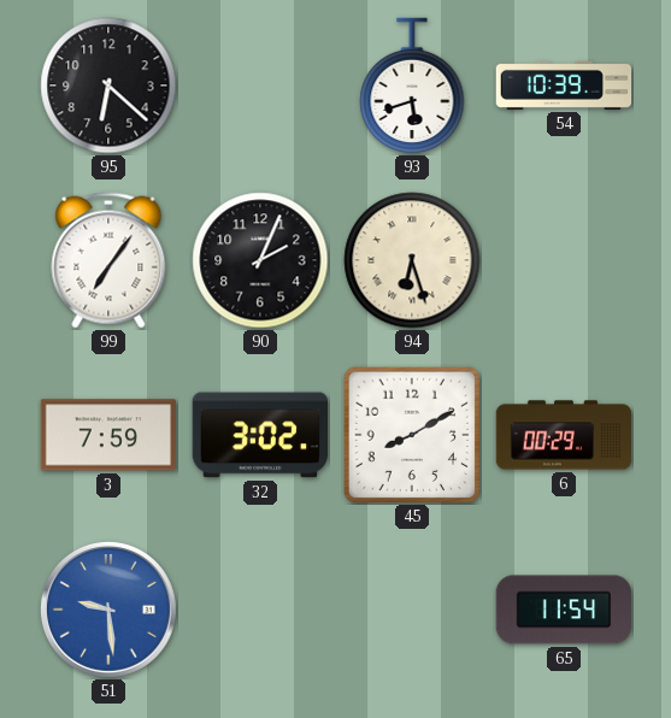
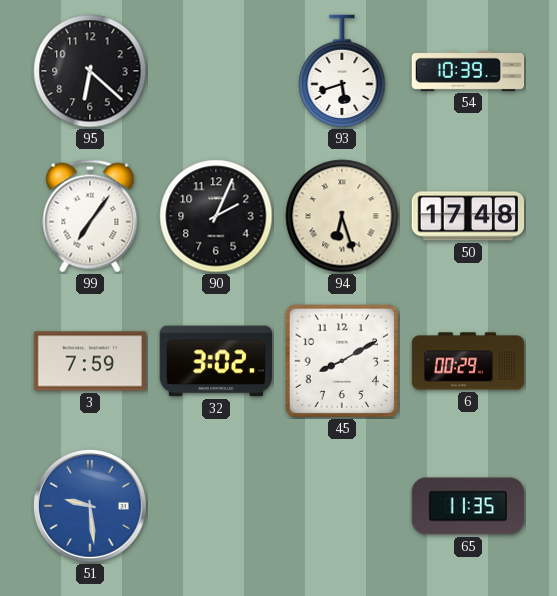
50: none -> 17:48 (468, 216)
65: 11:54 -> 11:35 (467, 506)
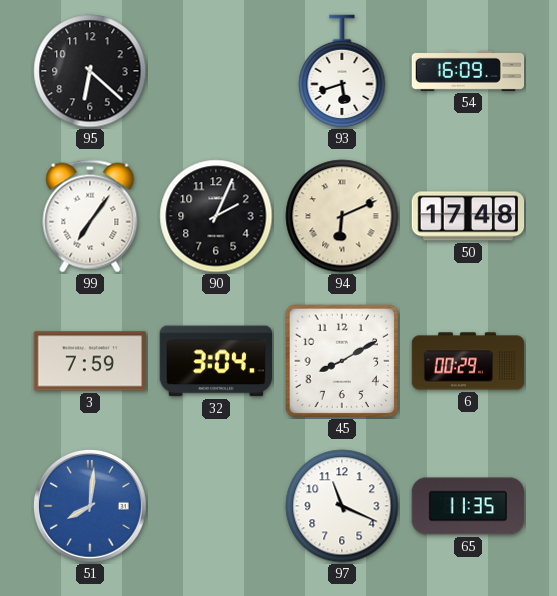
54: 10:39 -> 16:09 (468, 71)
94: 6:27 -> 6:11 (342, 216)
32: 3:02 -> 3:04 (215, 361)
51: 9:29 -> 8:01 (90, 506)
97: none -> 11:19 (342, 506)
